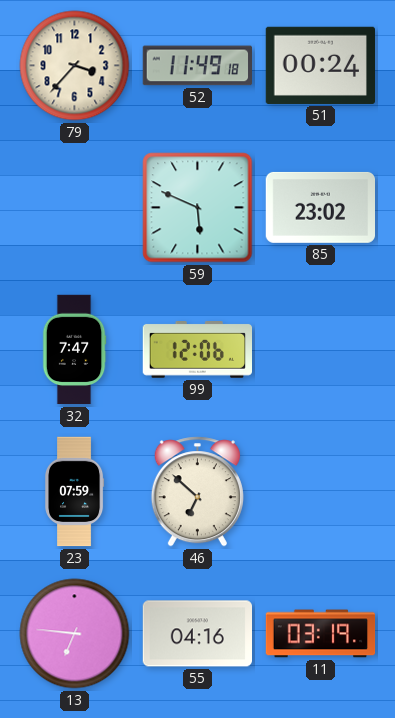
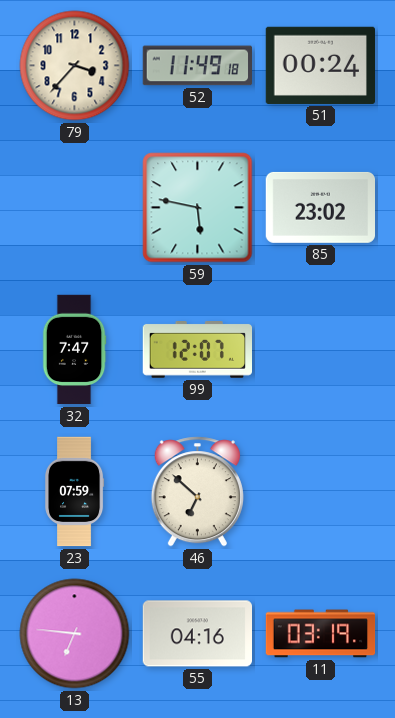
59: 5:49 -> 5:47 (198, 208)
99: 12:06 -> 12:07 (198, 350)
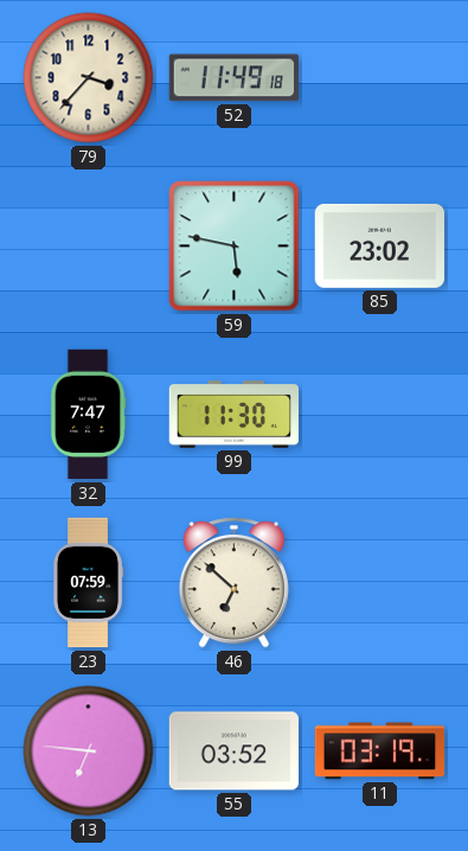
51: 00:24 -> none (320, 65)
99: 12:07 -> 11:30 (235, 415)
55: 04:16 -> 03:52 (233, 751)
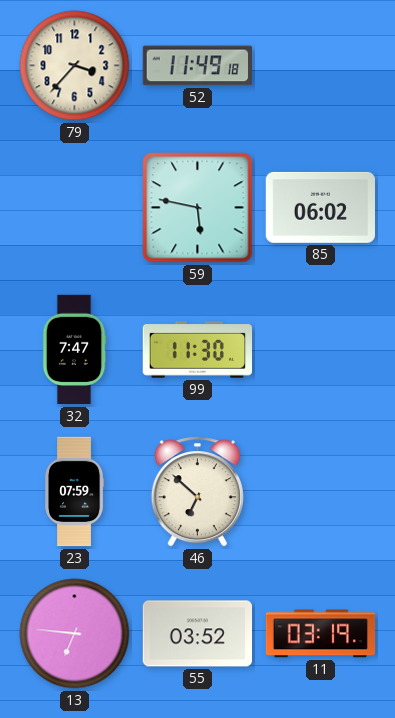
85: 23:02 -> 06:02 (321, 207)
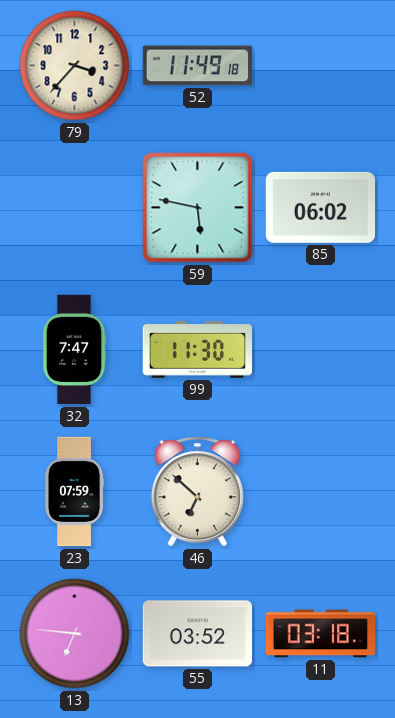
11: 03:19 -> 03:18 (321, 634)
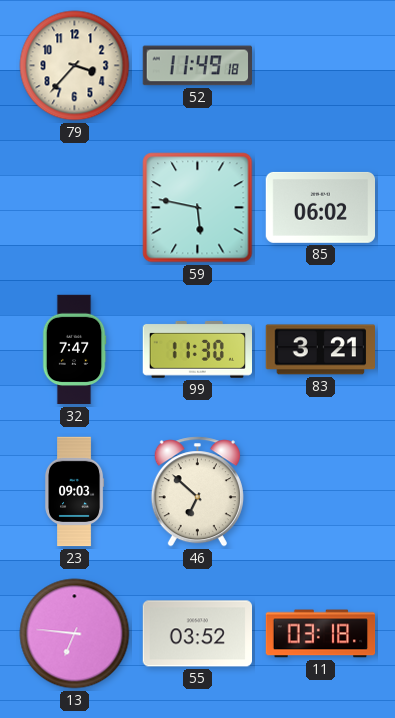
83: none -> 3:21 (321, 350)
23: 07:59 -> 09:03 (75, 492)
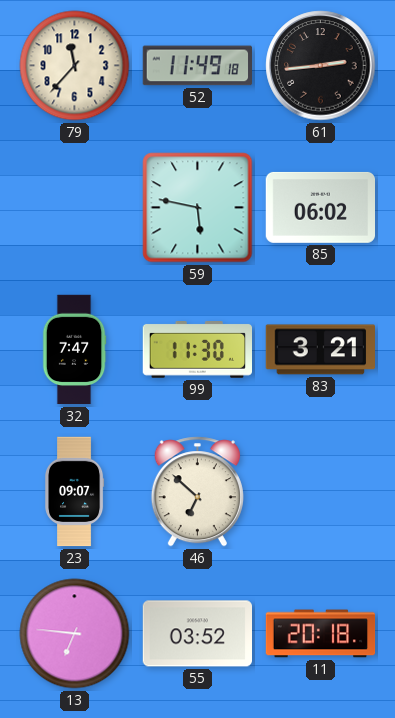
79: 3:37 -> 11:37 (75, 66)
61: none -> 2:44 (321, 66)
23: 09:03 -> 09:07 (75, 492)
11: 03:18 -> 20:18 (321, 634)
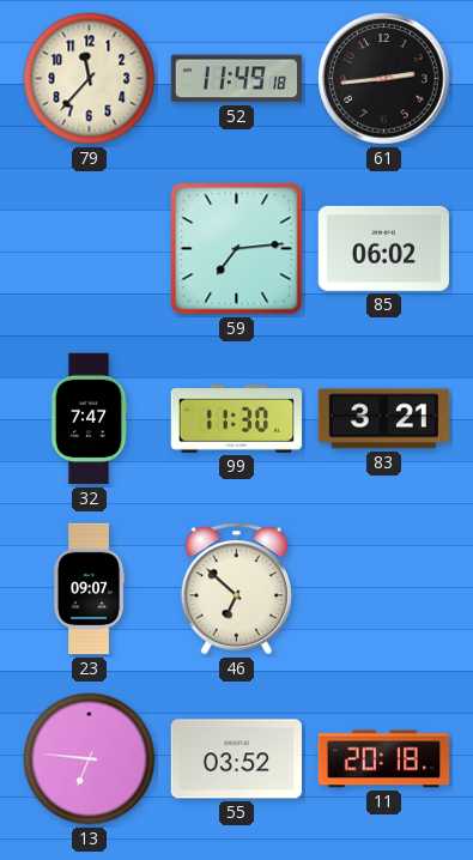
59: 5:47 -> 7:14 (237, 249)
